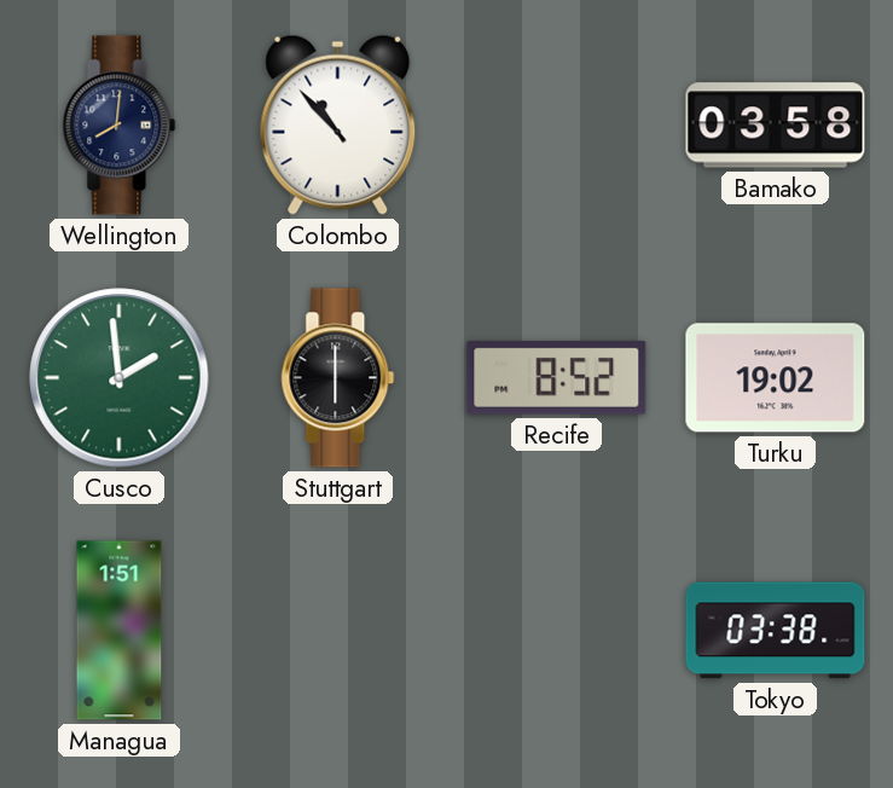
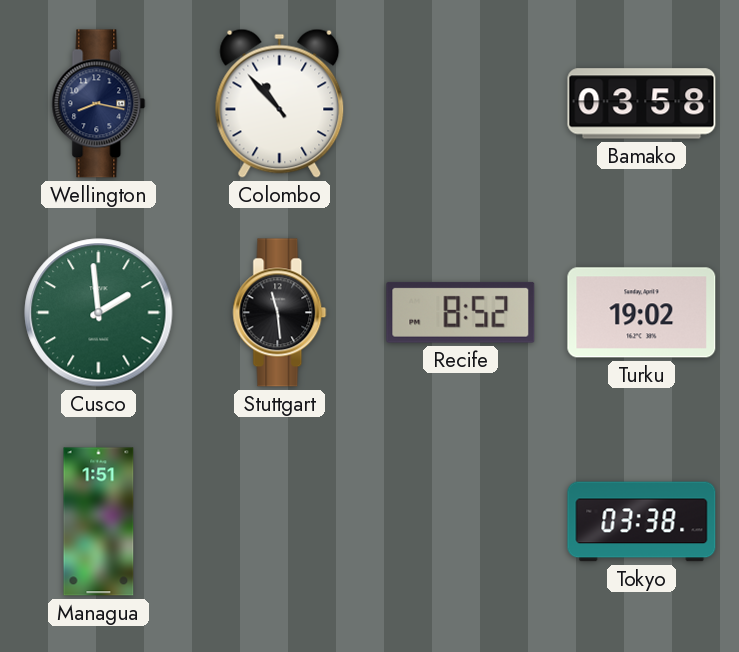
Wellington: 8:01 -> 8:17 (99, 104)
Stuttgart: 6:00 -> 11:29 (280, 313)
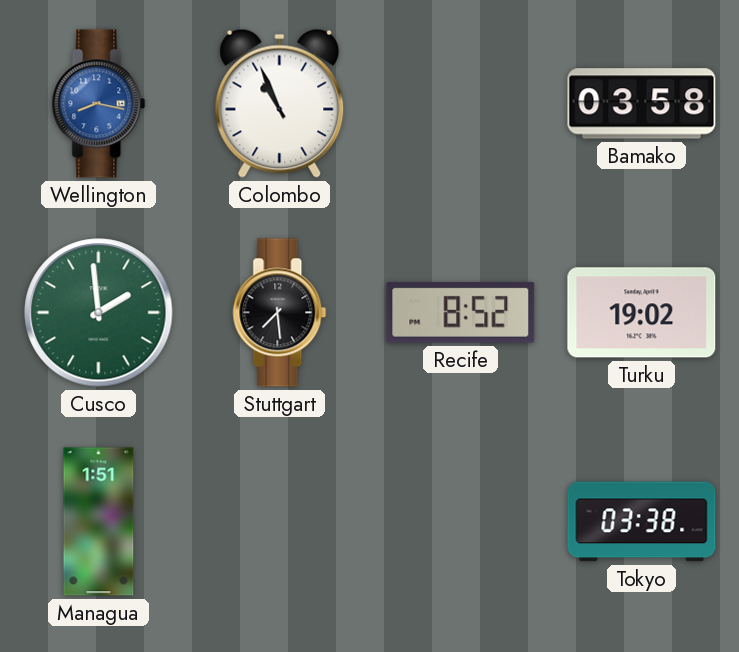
Wellington dial: navy -> blue (99, 104)
Colombo: 10:53 -> 10:56 (280, 103)
Stuttgart: 11:29 -> 7:29 (280, 313)
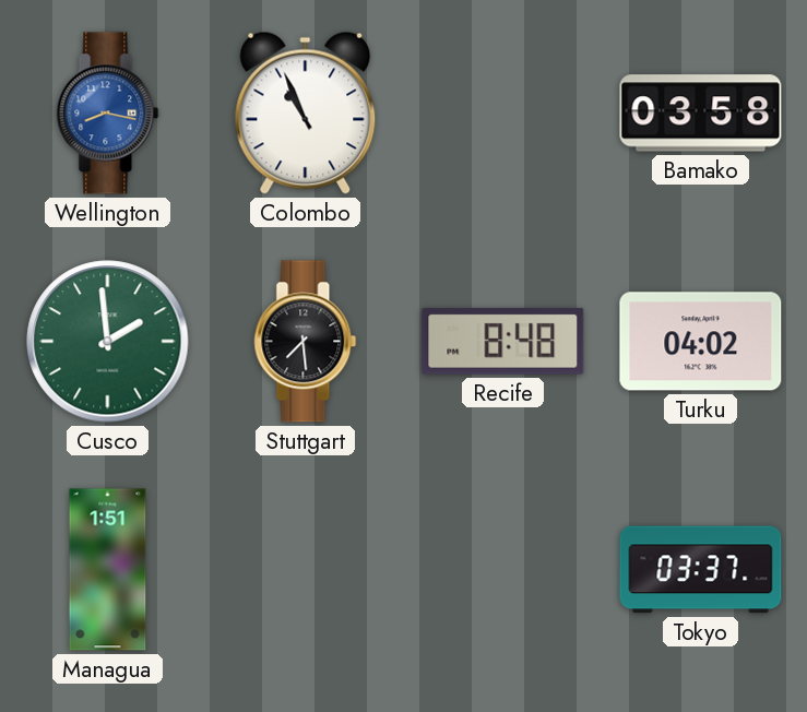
Recife: 8:52 -> 8:48 (503, 341)
Turku: 19:02 -> 04:02 (701, 342)
Tokyo: 03:38 -> 03:37 (701, 570)
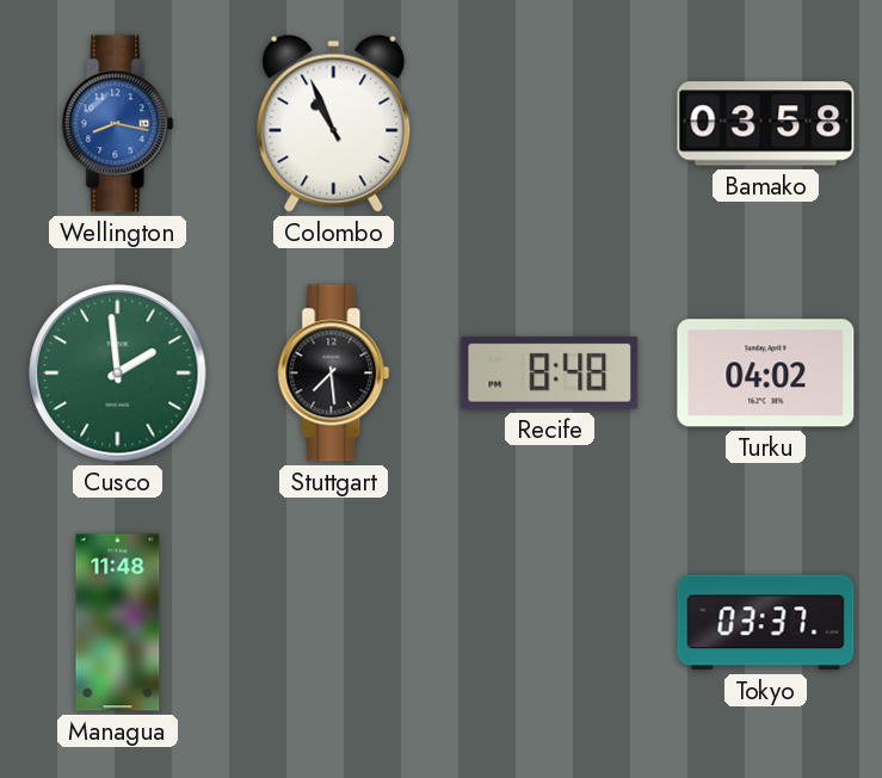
Managua: 1:51 -> 11:48 (118, 623)
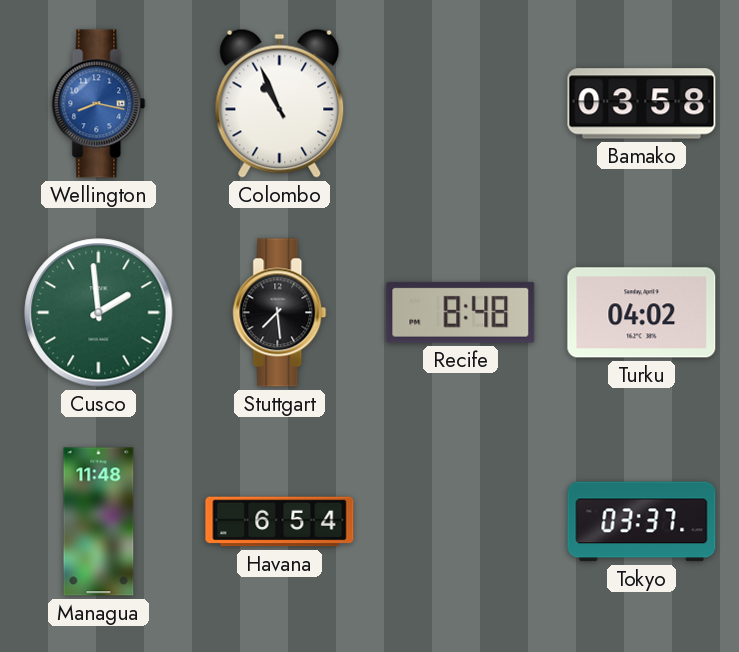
Havana: none -> 6:54 (280, 522)
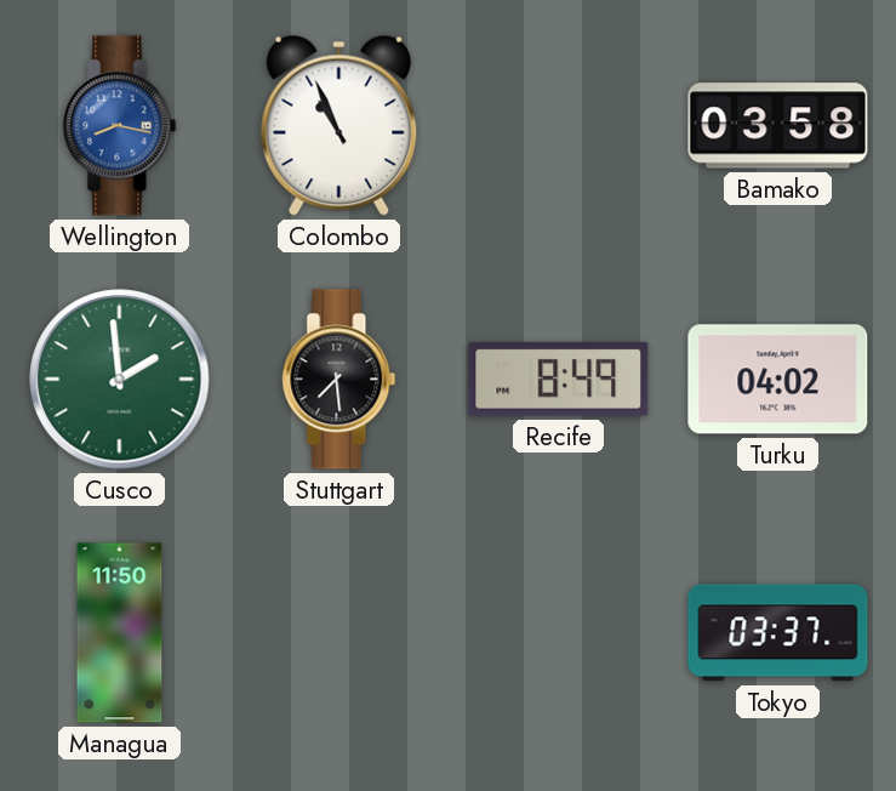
Recife: 8:48 -> 8:49 (559, 379)
Managua: 11:48 -> 11:50 (120, 633)
Havana: 6:54 -> none (280, 522)
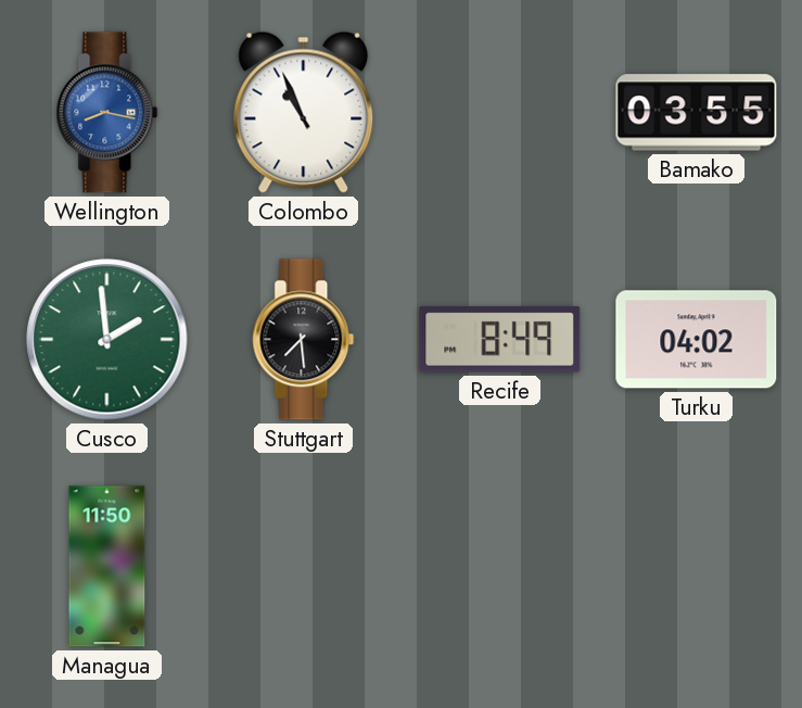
Bamako: 03:58 -> 03:55 (697, 113)
Tokyo: 03:37 -> none (778, 633)
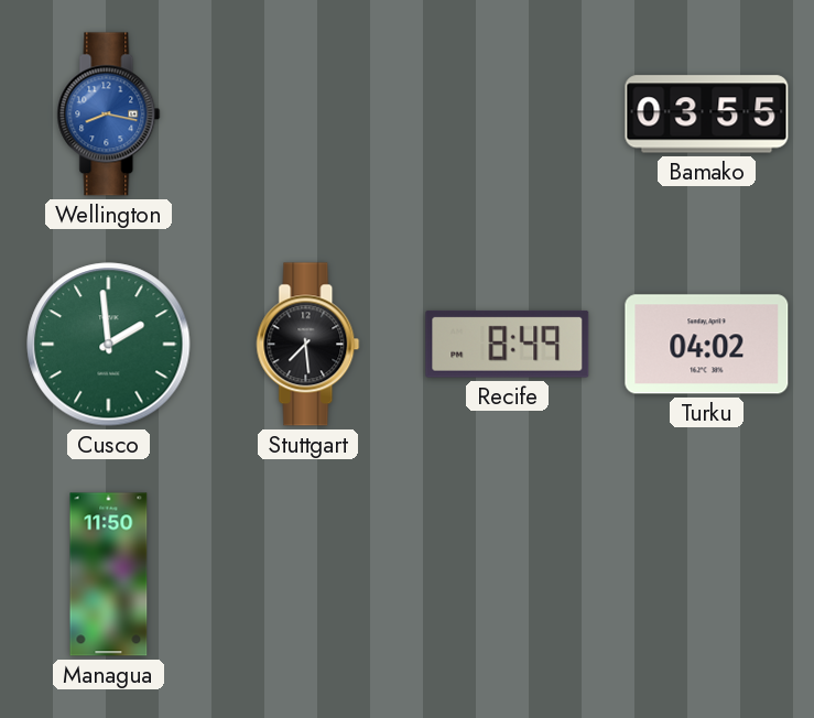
Colombo: 10:56 -> none (304, 112)
